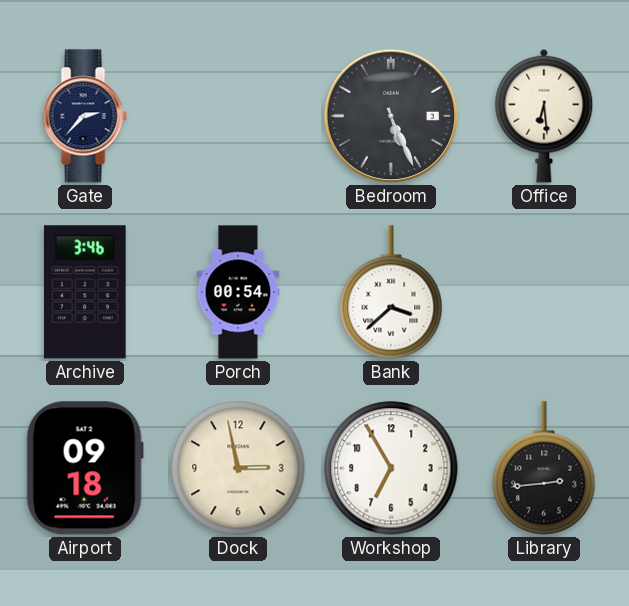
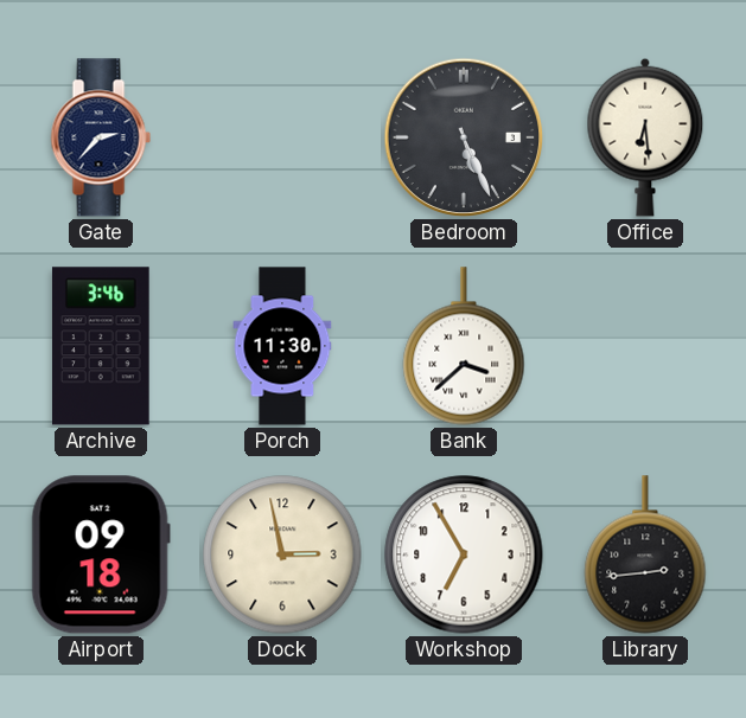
Porch: 00:54 -> 11:30 (282, 346)
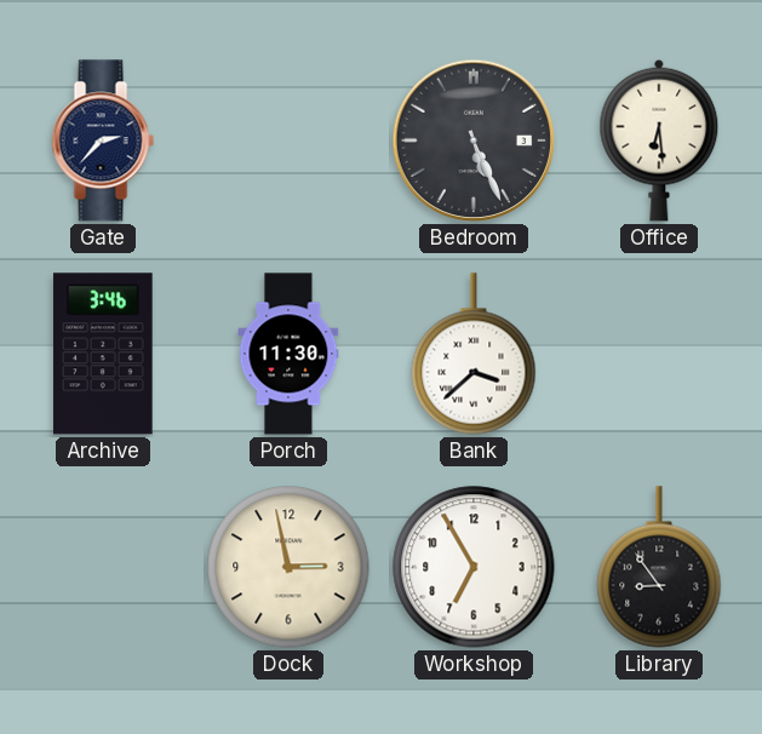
Airport: 09:18 -> none (101, 554)
Library: 2:44 -> 8:54 (659, 567)
